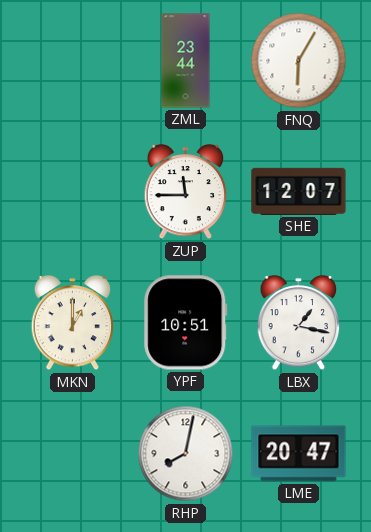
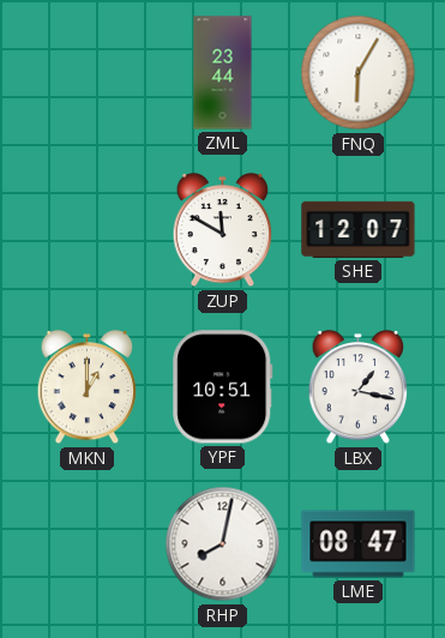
ZUP: 11:45 -> 11:50 (223, 230)
LME: 20:47 -> 08:47 (359, 544)
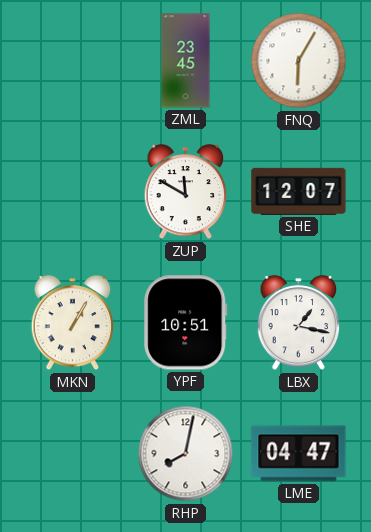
ZML: 23:44 -> 23:45 (186, 61)
MKN: 1:00 -> 1:05 (73, 323)
LME: 08:47 -> 04:47 (299, 454)
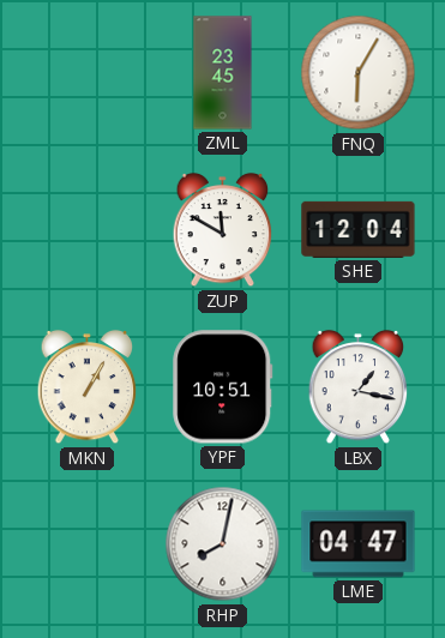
SHE: 12:07 -> 12:04 (359, 229)
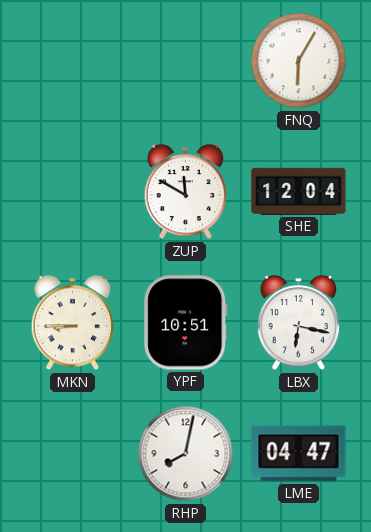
ZML: 23:45 -> none (223, 73)
MKN: 1:05 -> 8:45 (73, 323)
LBX: 1:17 -> 6:17 (299, 323)
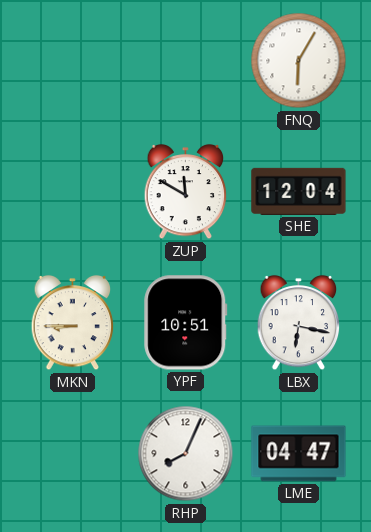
RHP: 8:02 -> 8:04 (186, 454)
